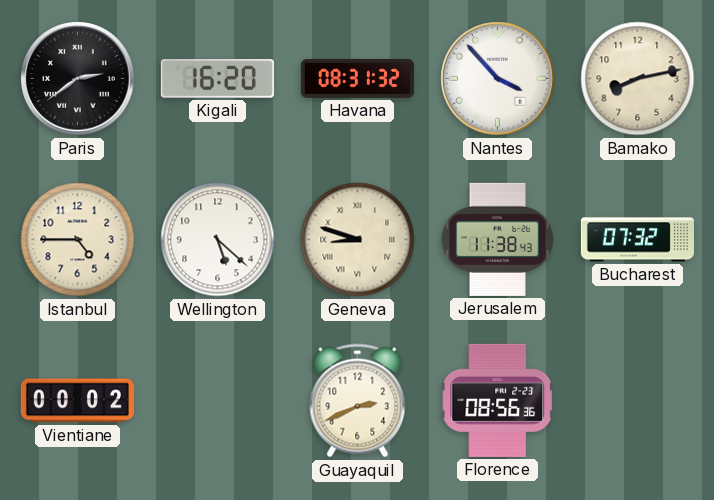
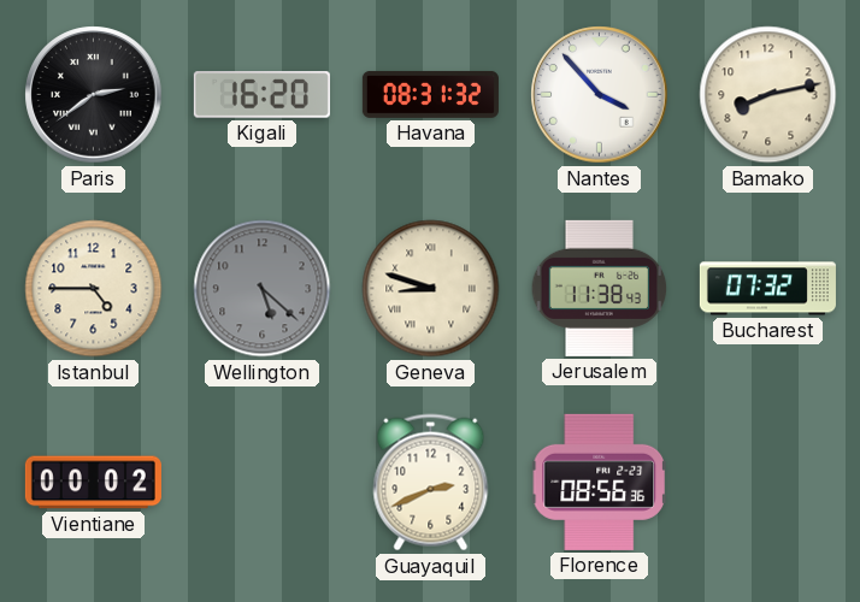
Wellington dial: white -> grey (263, 289)
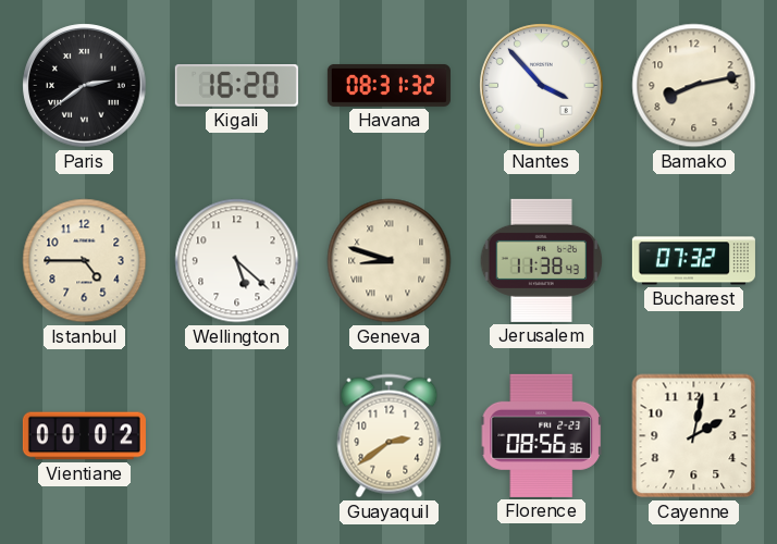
Wellington dial: grey -> white (237, 261)
Guayaquil: 2:41 -> 2:39 (390, 436)
Cayenne: none -> 2:02 (694, 436)
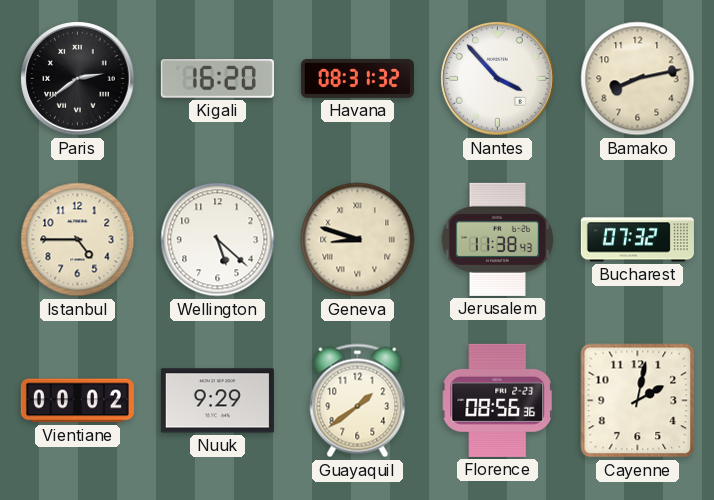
Nuuk: none -> 9:29 (217, 401)
Guayaquil: 2:39 -> 1:39 (358, 401)
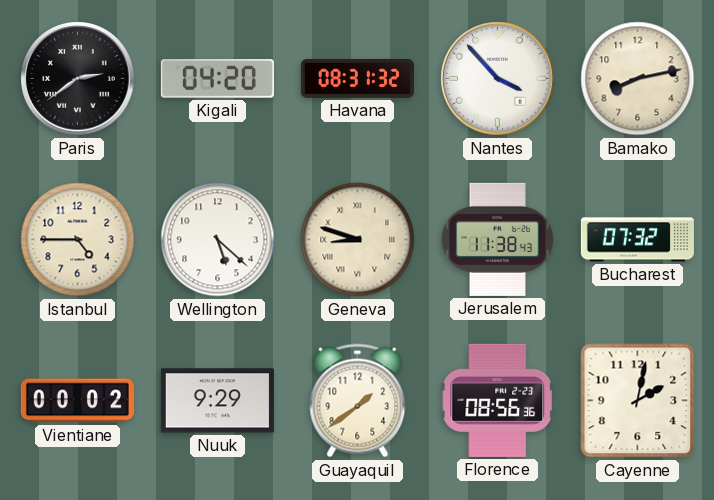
Kigali: 16:20 -> 04:20 (217, 79)
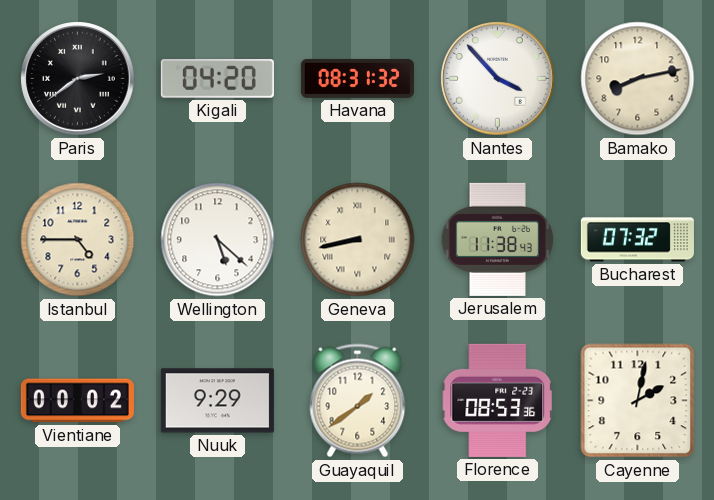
Geneva: 8:48 -> 8:43 (358, 240)
Florence: 08:56 -> 08:53 (498, 400)
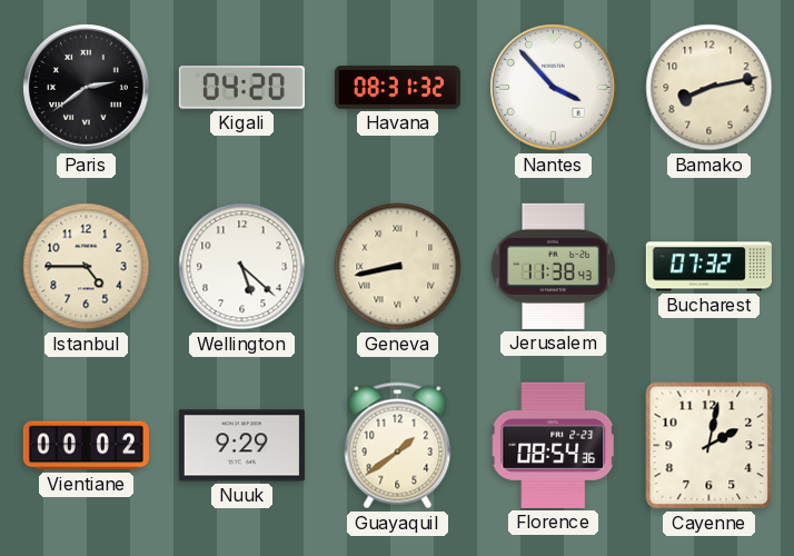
Florence: 08:53 -> 08:54 (554, 445)
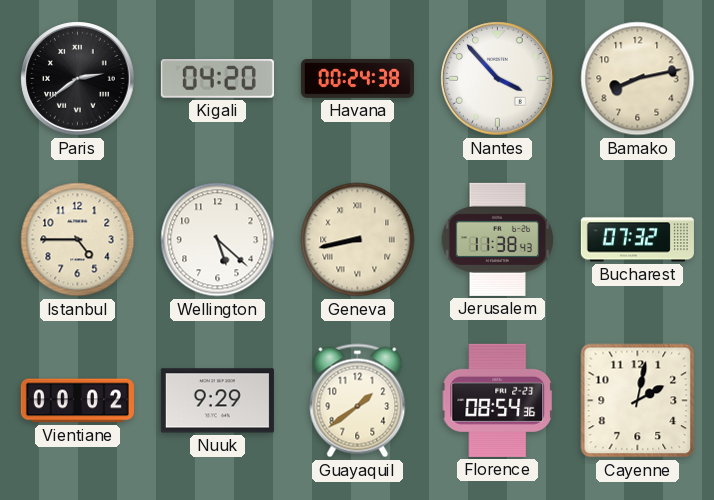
Havana: 08:31 -> 00:24 (357, 78)
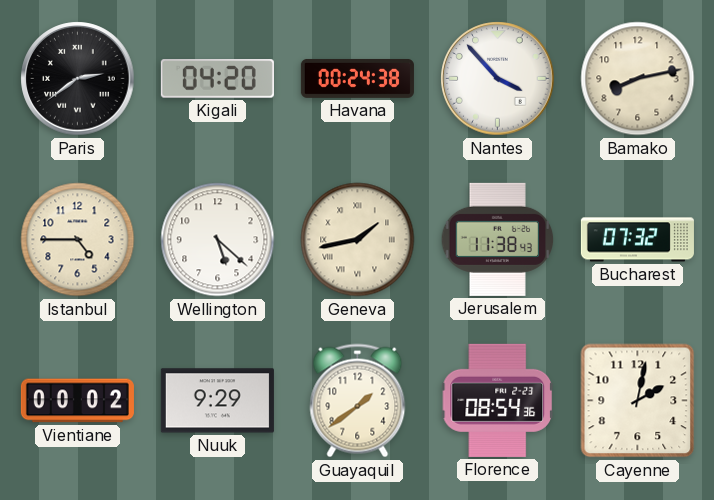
Geneva: 8:43 -> 1:43 (358, 240)
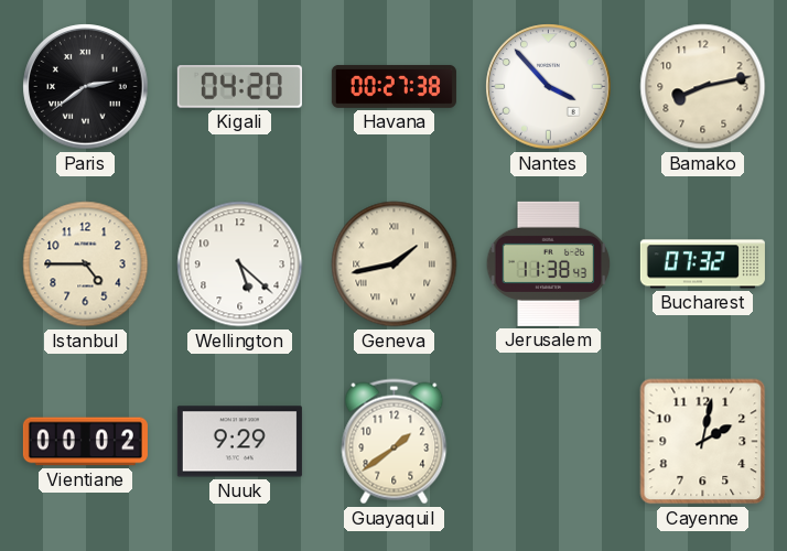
Havana: 00:24 -> 00:27 (394, 86)
Florence: 08:54 -> none (498, 400)
